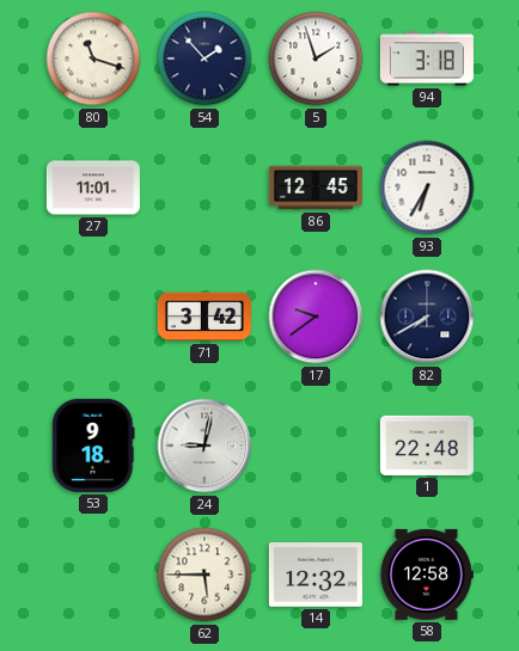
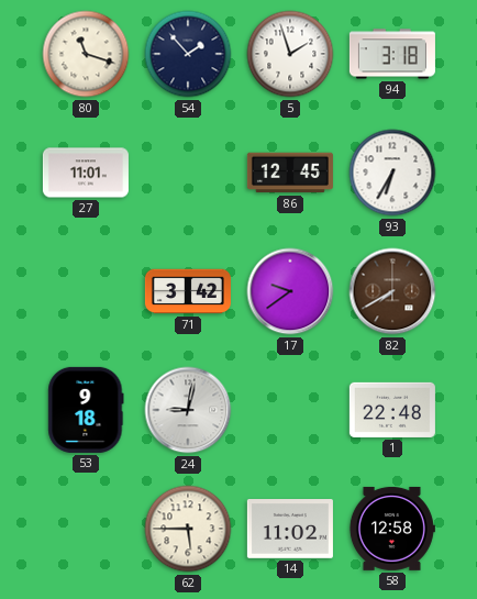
82 dial: navy -> brown (392, 291)
14: 12:32 -> 11:02 (290, 530)
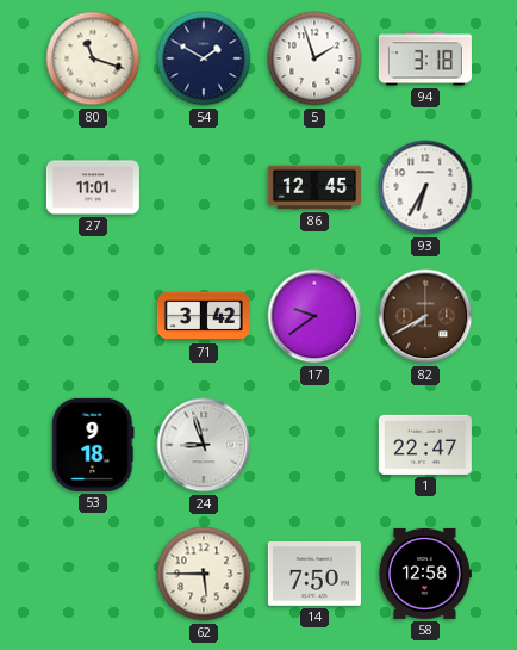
54: 1:53 -> 1:50 (204, 58)
24: 9:02 -> 8:57 (204, 445)
1: 22:48 -> 22:47 (425, 445)
14: 11:02 -> 7:50 (314, 575)
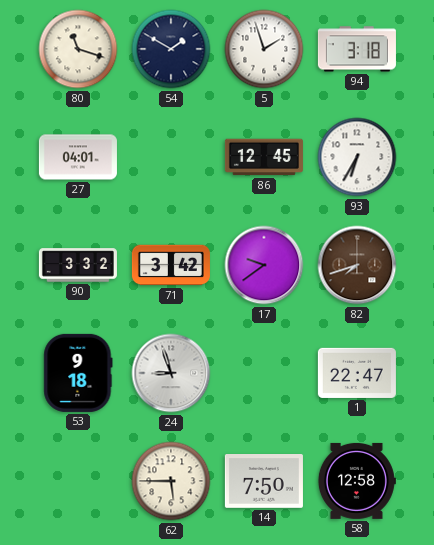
27: 11:01 -> 04:01 (78, 157)
90: none -> 3:32 (78, 265)
82: 7:40 -> 7:42 (357, 265)
